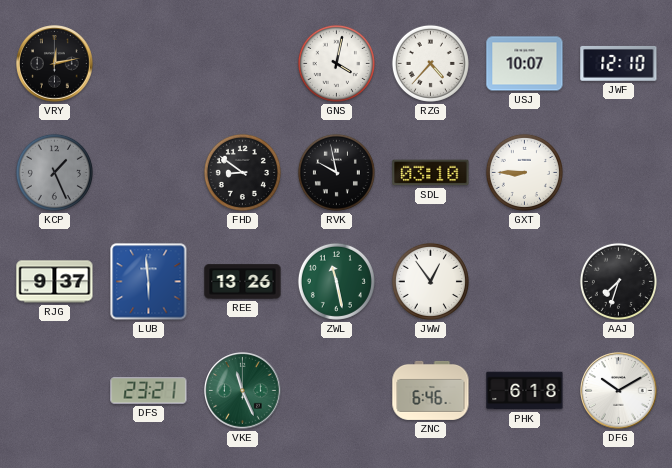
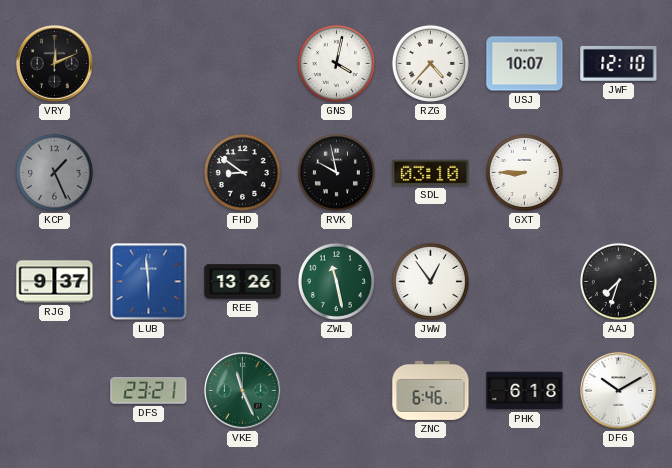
VRY: 12:13 -> 12:11 (55, 64)
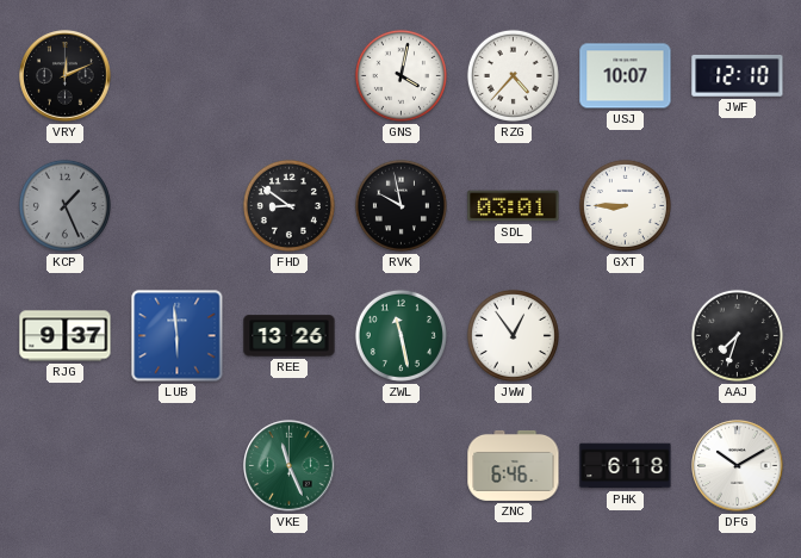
SDL: 03:10 -> 03:01 (514, 206)
DFS: 23:21 -> none (149, 391)
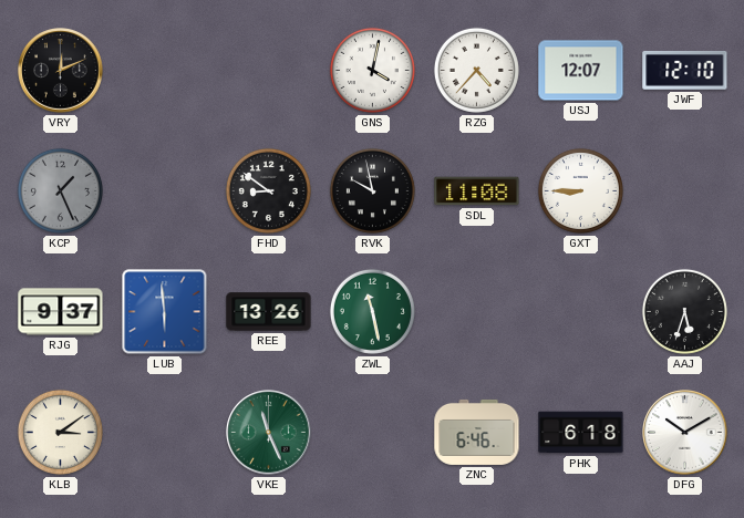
USJ: 10:07 -> 12:07 (581, 71)
SDL: 03:01 -> 11:08 (477, 191)
JWW: 12:54 -> none (513, 335)
AAJ: 7:33 -> 5:33 (684, 311)
KLB: none -> 3:09 (60, 432)
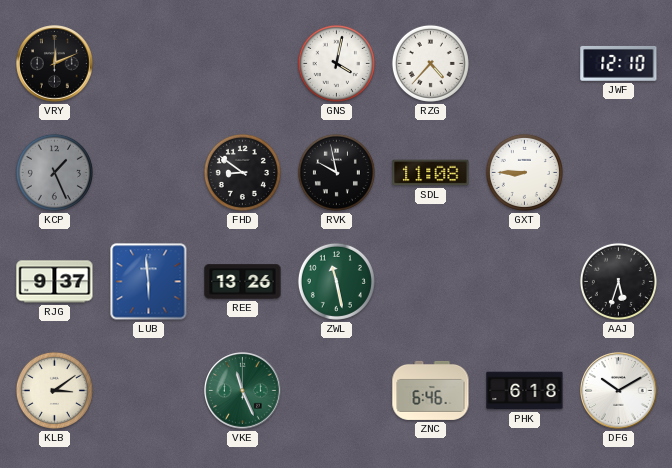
USJ: 12:07 -> none (581, 71)
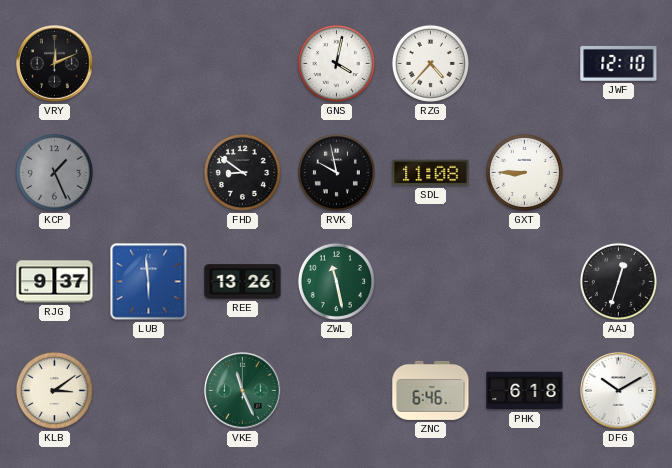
AAJ: 5:33 -> 12:33 (618, 281)
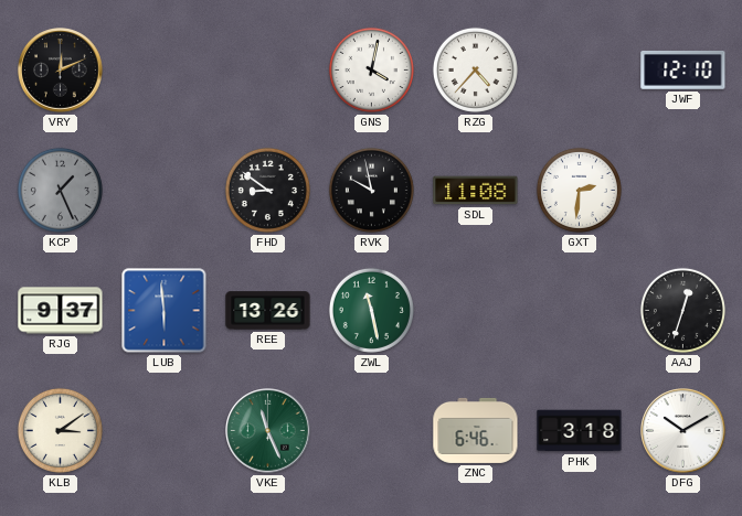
GXT: 8:45 -> 2:31 (579, 190)
PHK: 6:18 -> 3:18 (580, 431)
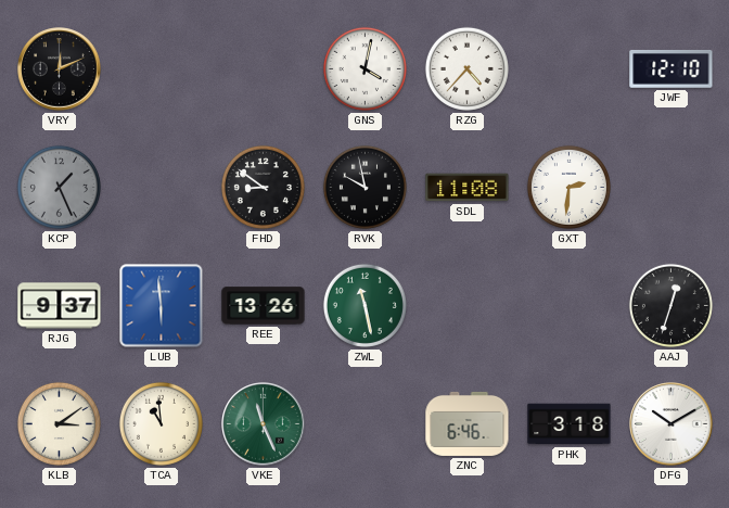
TCA: none -> 10:59 (161, 423)
